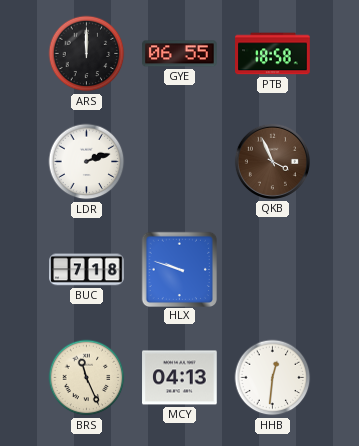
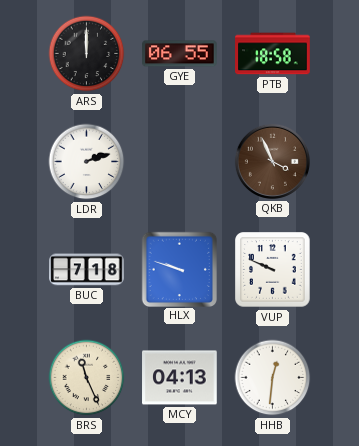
VUP: none -> 9:49 (273, 270)
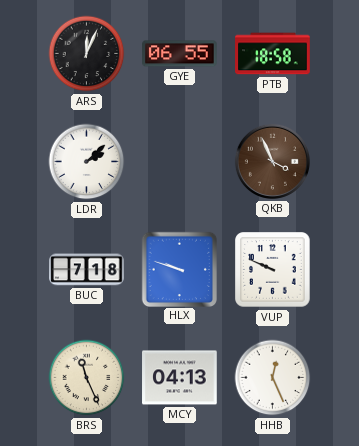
ARS: 12:00 -> 12:04 (87, 54)
LDR: 2:12 -> 2:08 (87, 162)
HHB: 12:31 -> 12:26 (273, 378)
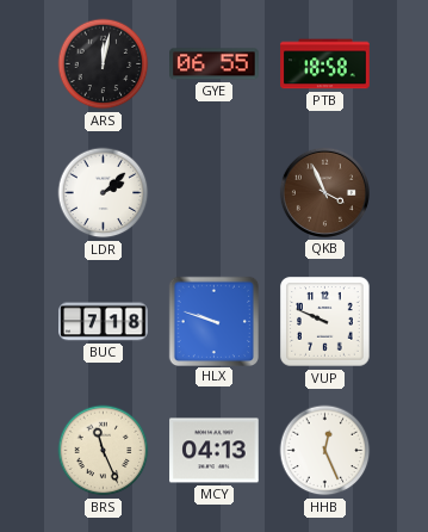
ARS: 12:04 -> 12:02 (104, 64)
